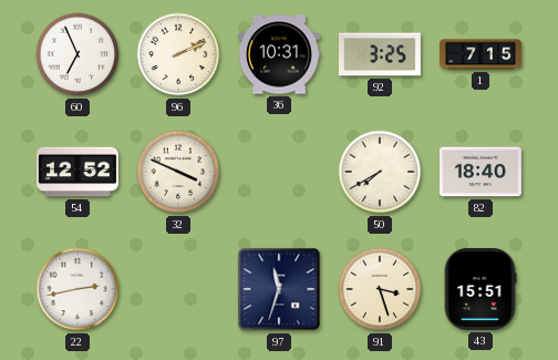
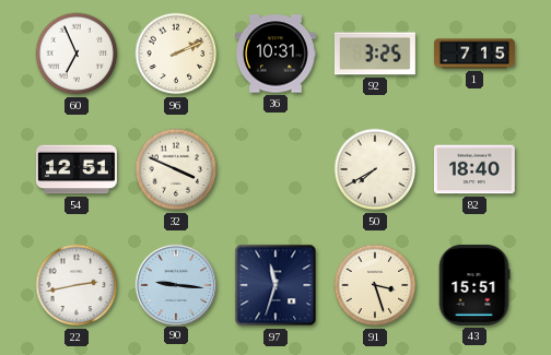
54: 12:52 -> 12:51 (77, 169)
90: none -> 9:16 (175, 284)
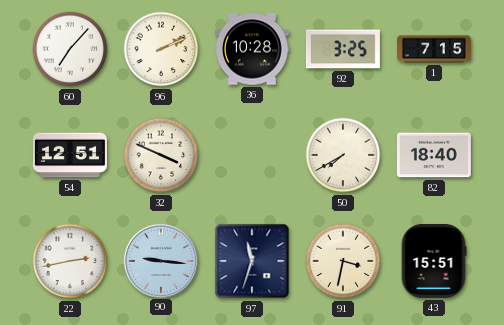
60: 6:56 -> 7:07 (70, 49)
36: 10:31 -> 10:28 (252, 49)
91: 3:27 -> 3:32 (343, 261)
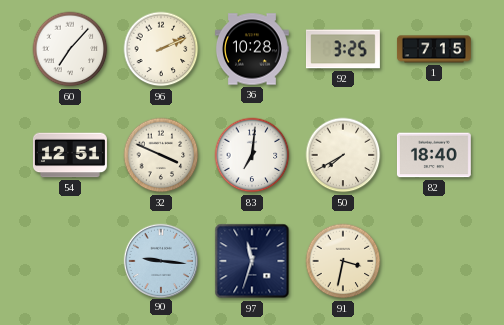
83: none -> 7:01 (252, 155)
22: 2:43 -> none (70, 261)
43: 15:51 -> none (434, 261)
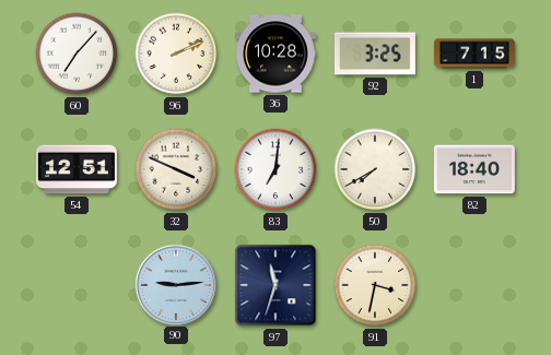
90: 9:16 -> 9:14 (175, 284)
